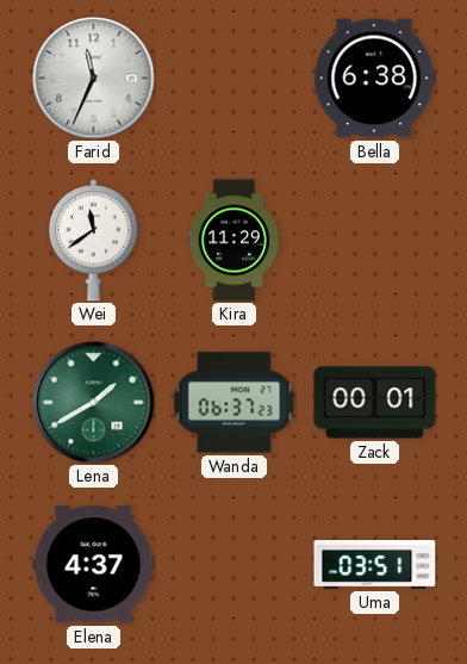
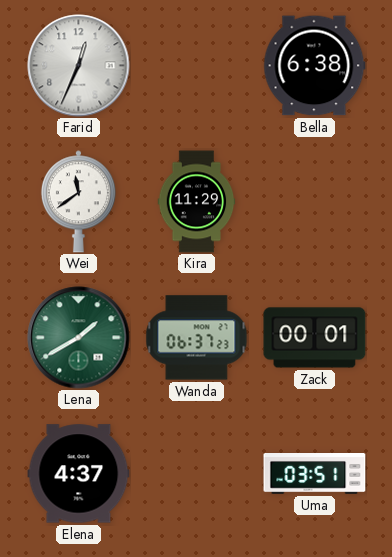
Farid: 11:34 -> 12:34 (79, 66)
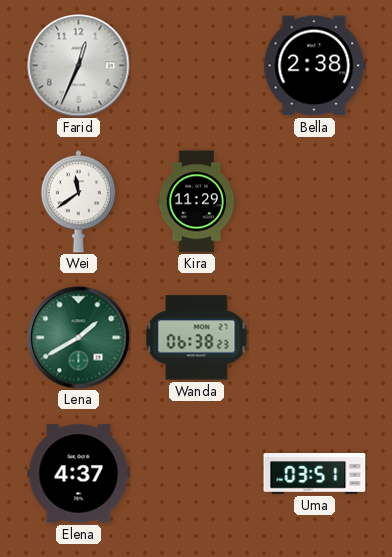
Bella: 6:38 -> 2:38 (315, 66)
Wanda: 06:37 -> 06:38 (197, 338)
Zack: 00:01 -> none (315, 338)
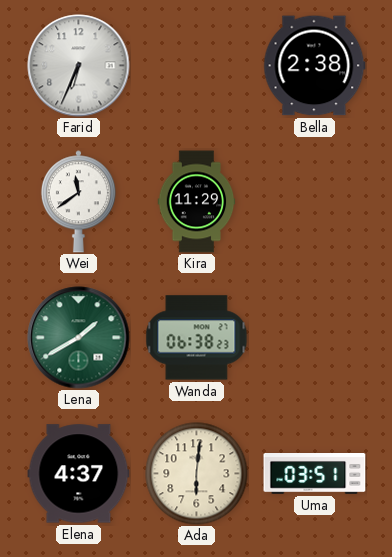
Farid: 12:34 -> 6:34 (79, 66)
Ada: none -> 6:01 (197, 474)
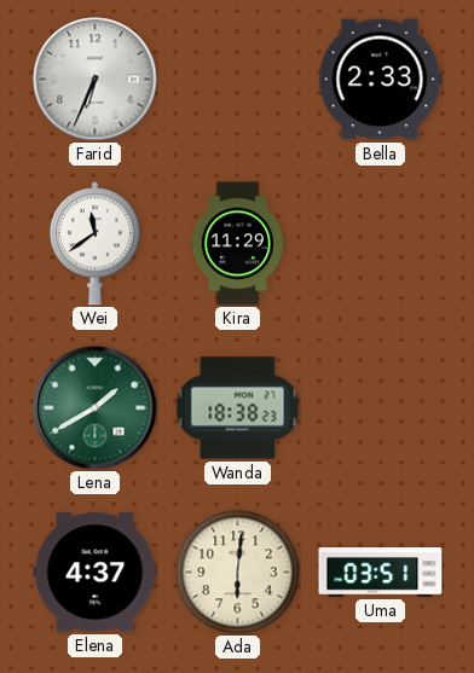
Bella: 2:38 -> 2:33 (381, 80)
Wanda: 06:38 -> 18:38 (238, 408)
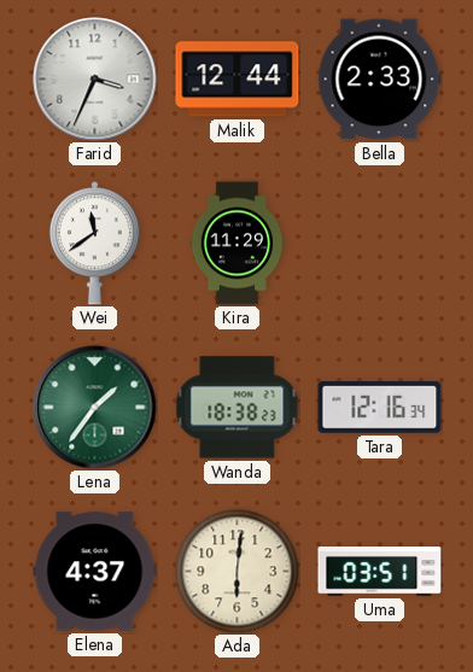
Farid: 6:34 -> 3:34 (95, 80)
Malik: none -> 12:44 (238, 80)
Lena: 1:40 -> 1:36 (95, 408)
Tara: none -> 12:16 (380, 408)
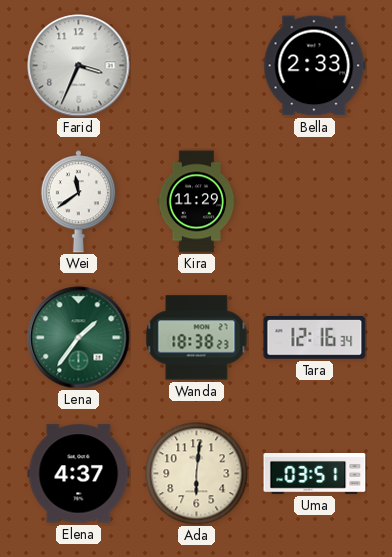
Malik: 12:44 -> none (238, 80)
